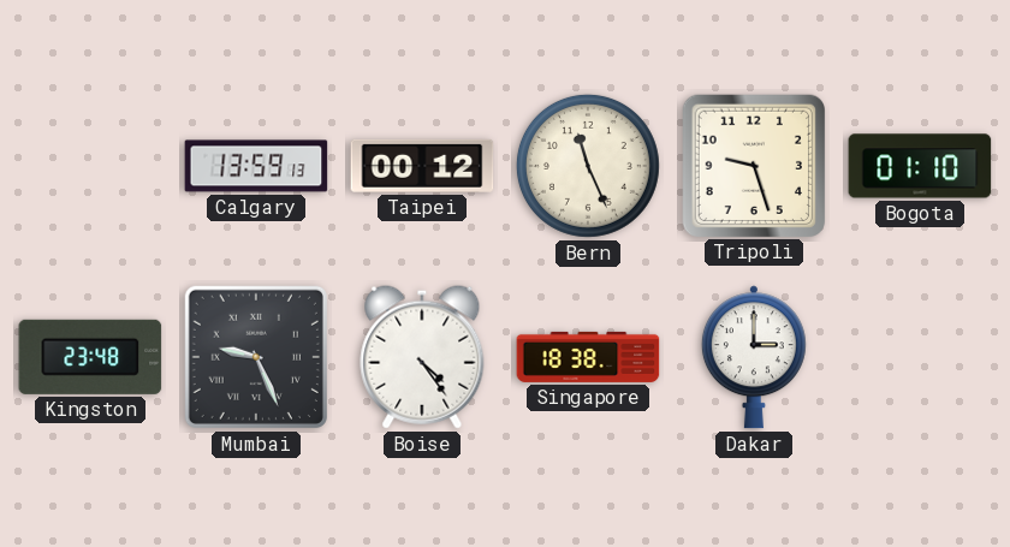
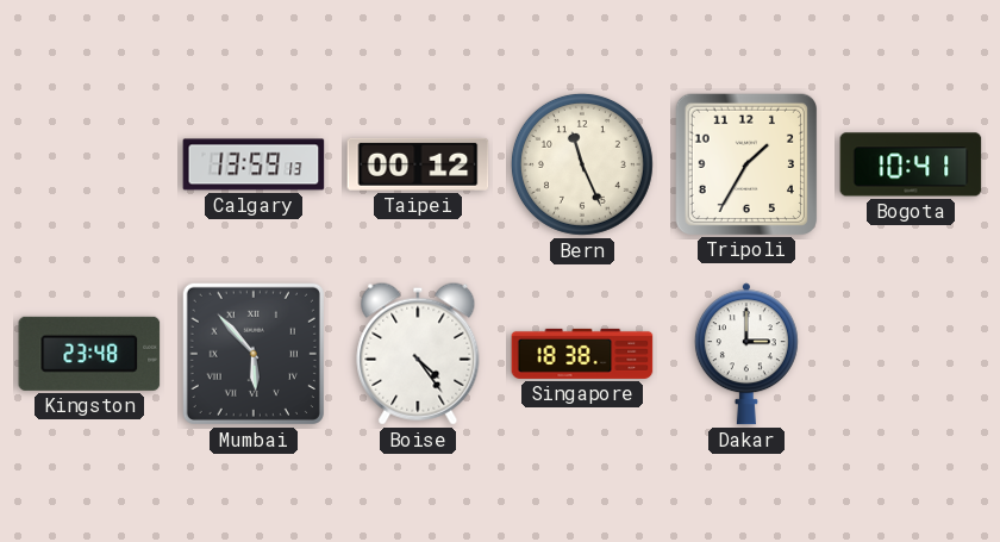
Tripoli: 9:27 -> 1:35 (745, 163)
Bogota: 01:10 -> 10:41 (911, 164)
Mumbai: 9:26 -> 5:53 (254, 354)
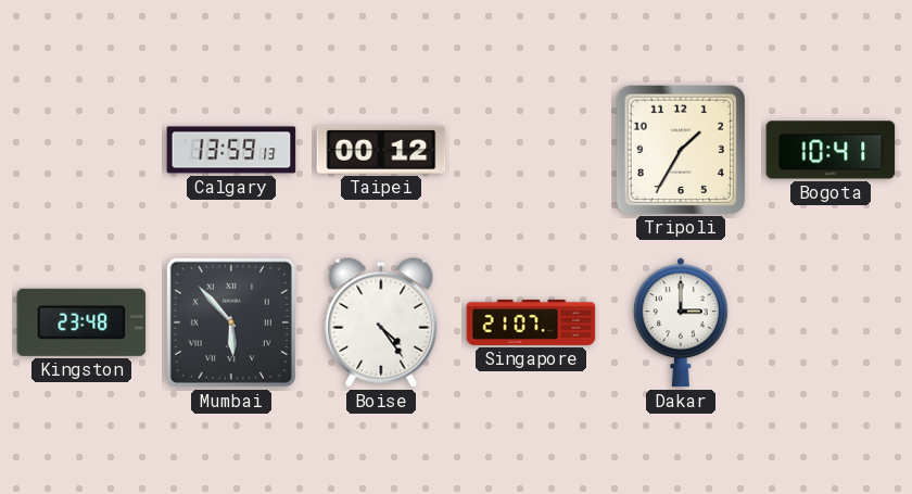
Bern: 11:26 -> none (582, 164)
Singapore: 18:38 -> 21:07 (531, 322)
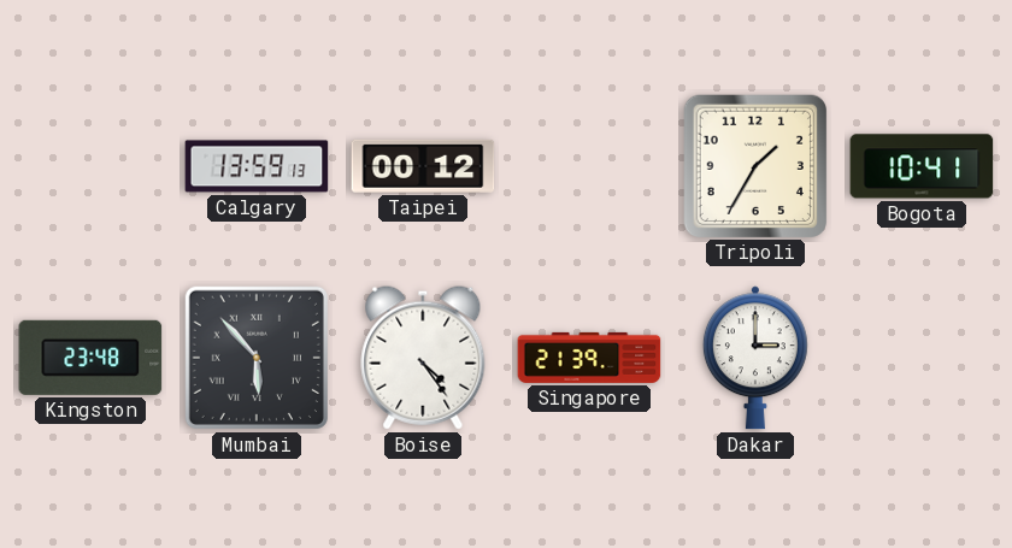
Singapore: 21:07 -> 21:39 (589, 358)
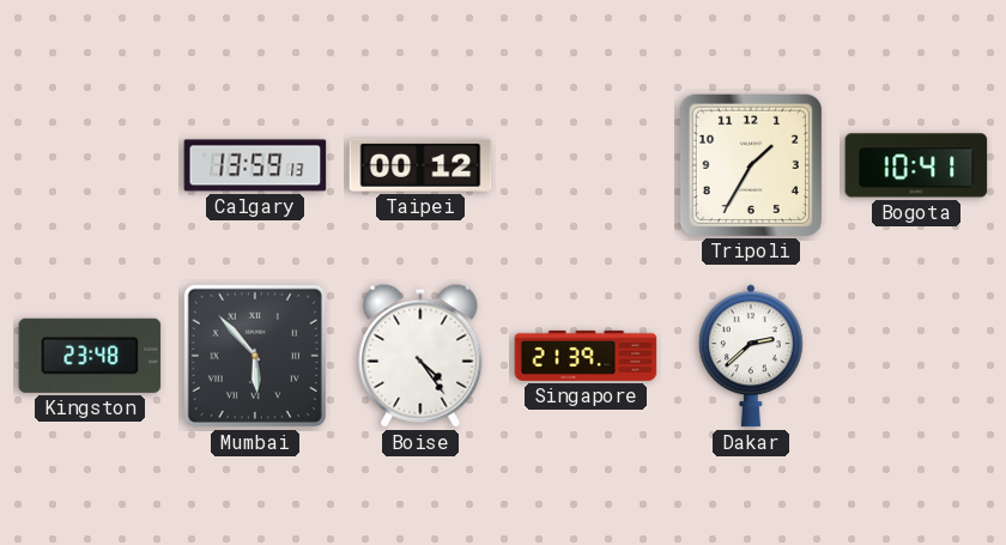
Dakar: 3:00 -> 2:38 (751, 356)
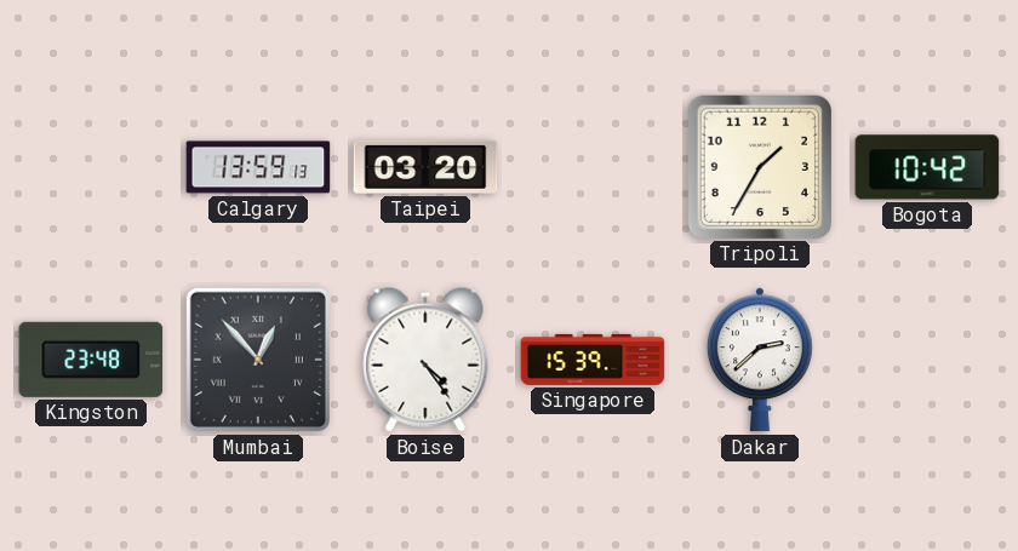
Taipei: 00:12 -> 03:20 (425, 167)
Bogota: 10:41 -> 10:42 (927, 167)
Mumbai: 5:53 -> 12:53 (258, 360)
Singapore: 21:39 -> 15:39 (593, 360)
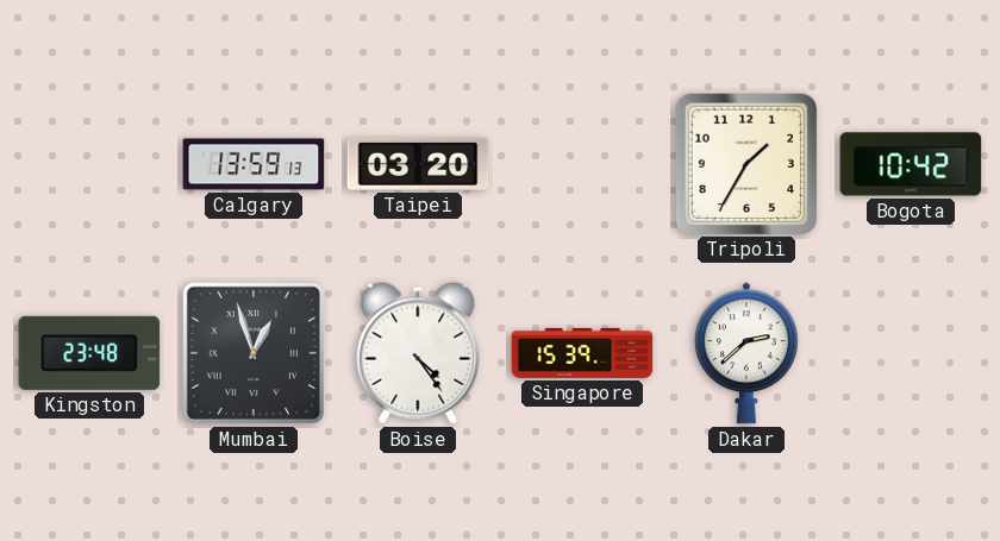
Mumbai: 12:53 -> 12:57 (254, 353)
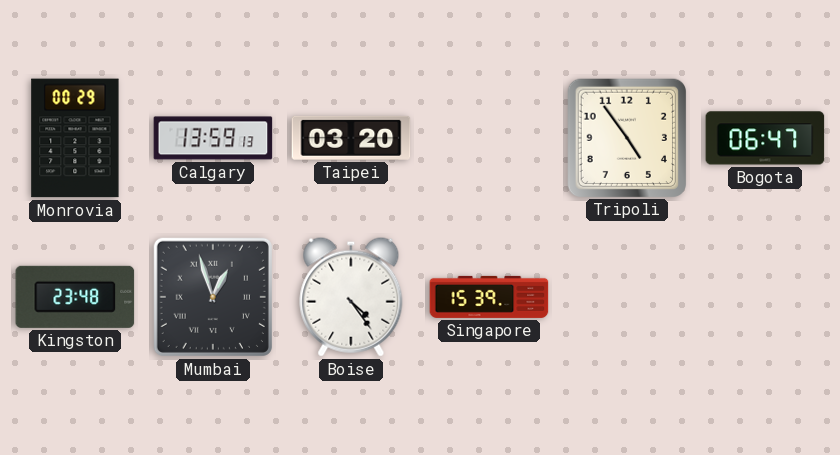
Monrovia: none -> 00:29 (75, 138)
Tripoli: 1:35 -> 4:54 (626, 137)
Bogota: 10:42 -> 06:47 (765, 138)
Dakar: 2:38 -> none (746, 353)
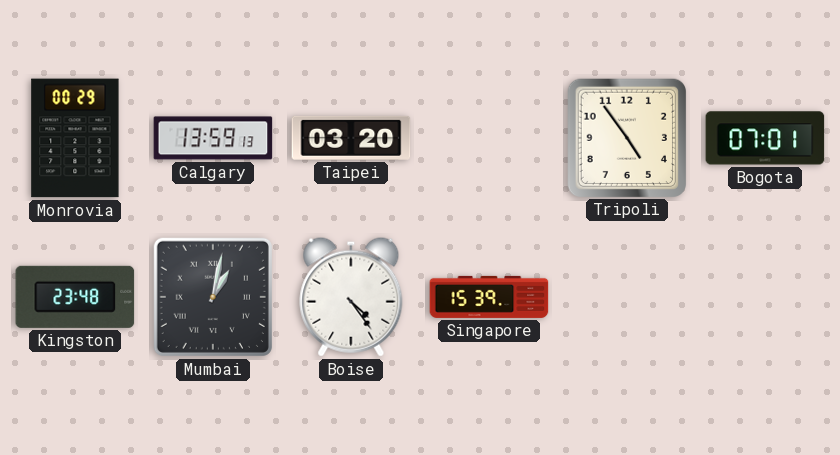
Bogota: 06:47 -> 07:01 (765, 138)
Mumbai: 12:57 -> 1:02 (213, 297)
